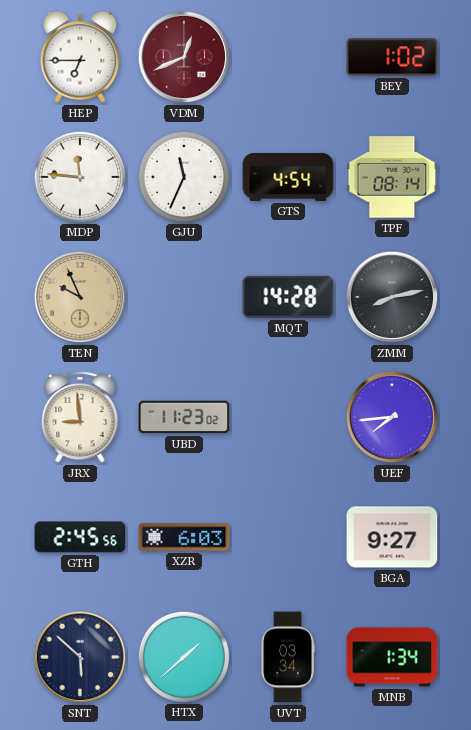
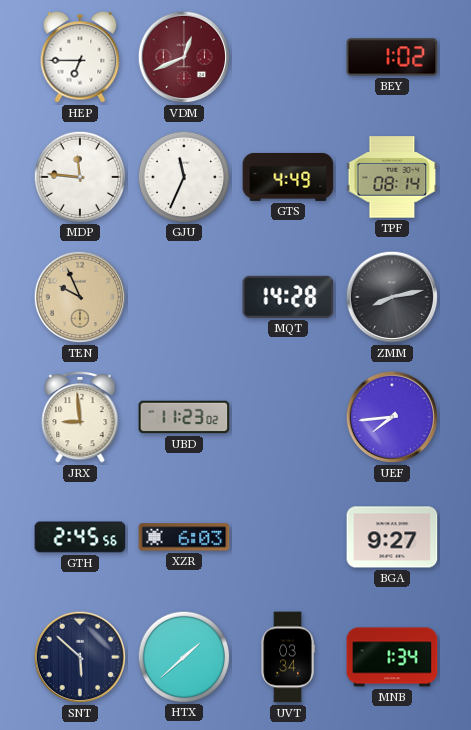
GTS: 4:54 -> 4:49 (288, 177)
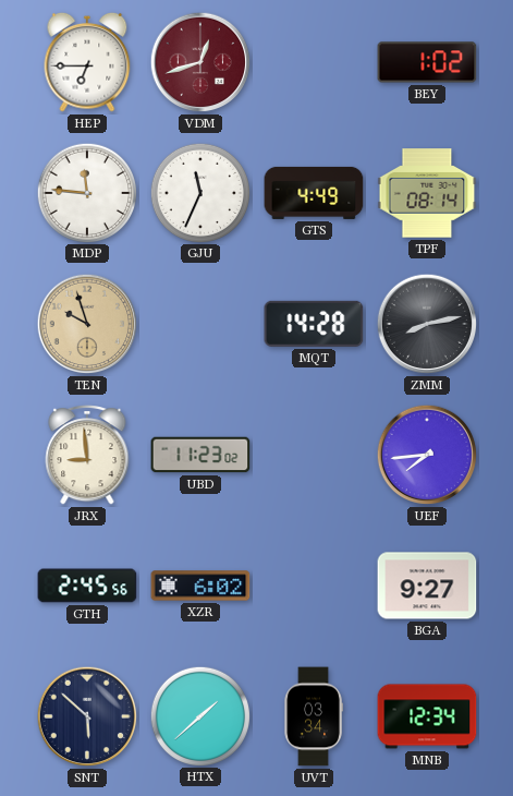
VDM: 12:41 -> 12:42 (200, 62)
TEN: 9:56 -> 9:57 (87, 324)
XZR: 6:03 -> 6:02 (200, 586)
MNB: 1:34 -> 12:34 (427, 716)
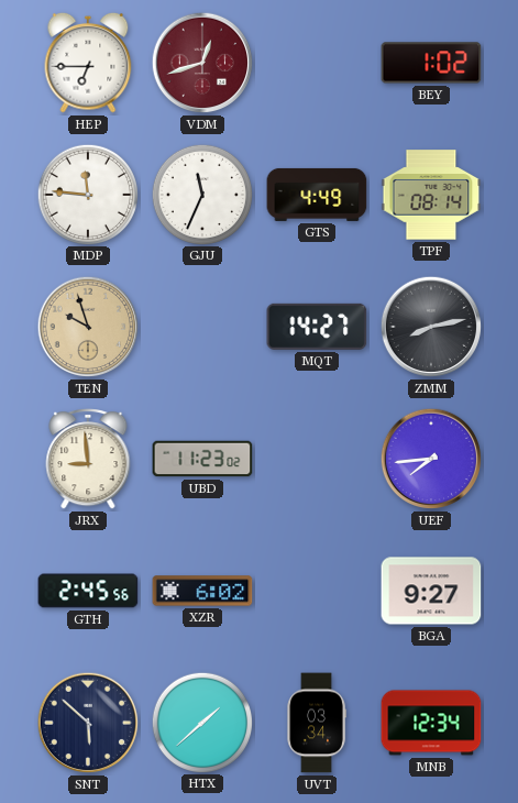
MQT: 14:28 -> 14:27 (317, 327)
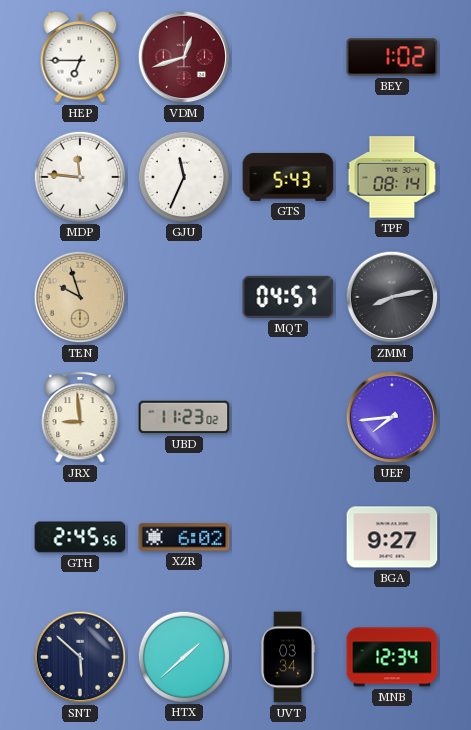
GTS: 4:49 -> 5:43 (288, 177)
MQT: 14:27 -> 04:57 (288, 297)
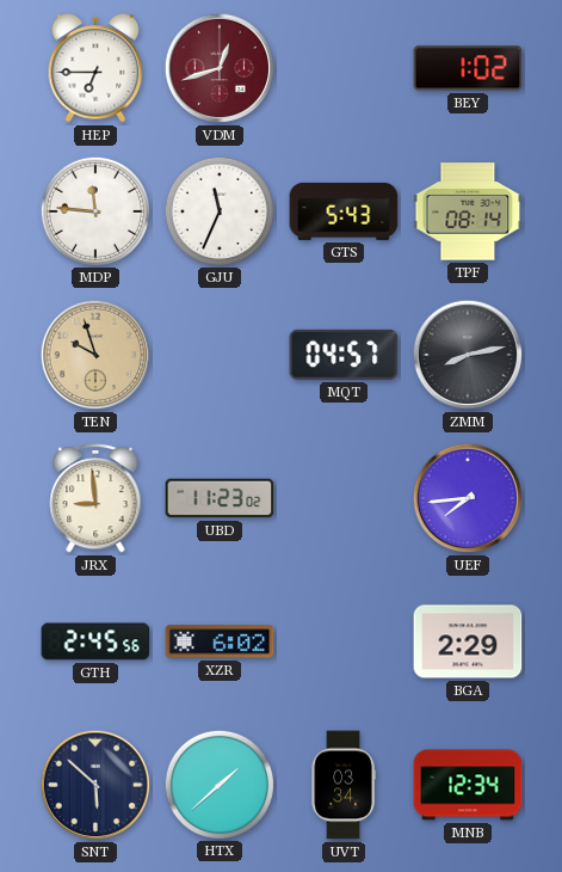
BGA: 9:27 -> 2:29 (468, 641)
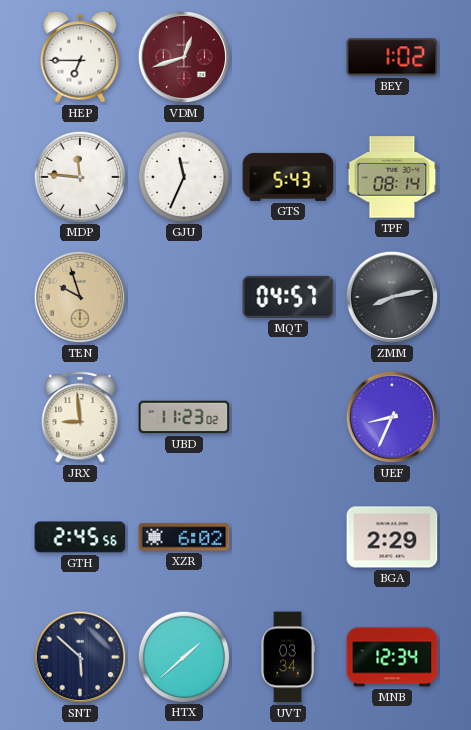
UEF: 7:44 -> 8:34 (392, 417)
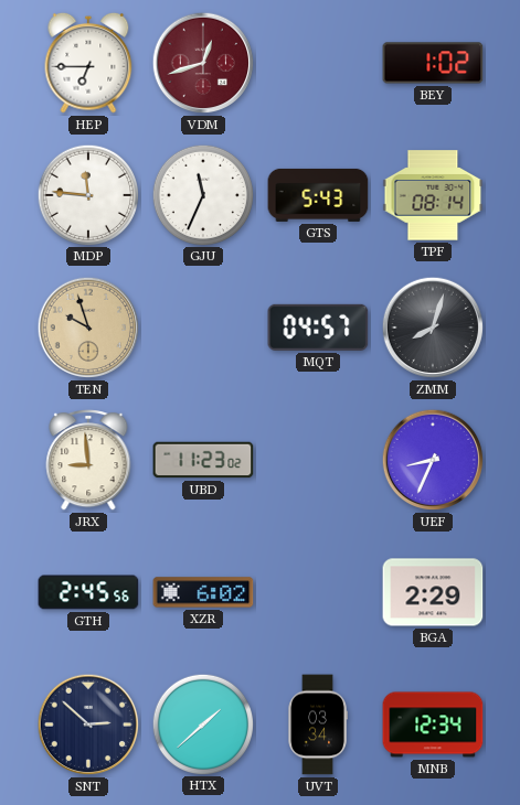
ZMM: 8:13 -> 8:03 (433, 328)
SNT: 5:52 -> 2:52 (88, 724)
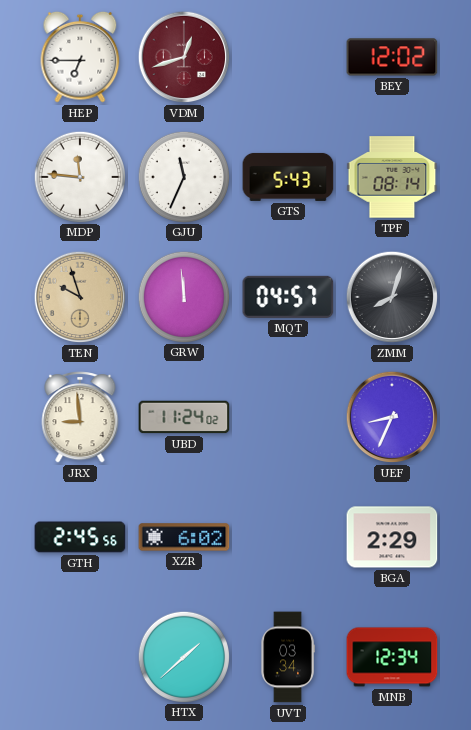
BEY: 1:02 -> 12:02 (392, 57)
GRW: none -> 11:59 (183, 296)
UBD: 11:23 -> 11:24 (184, 417)
SNT: 2:52 -> none (88, 724)
